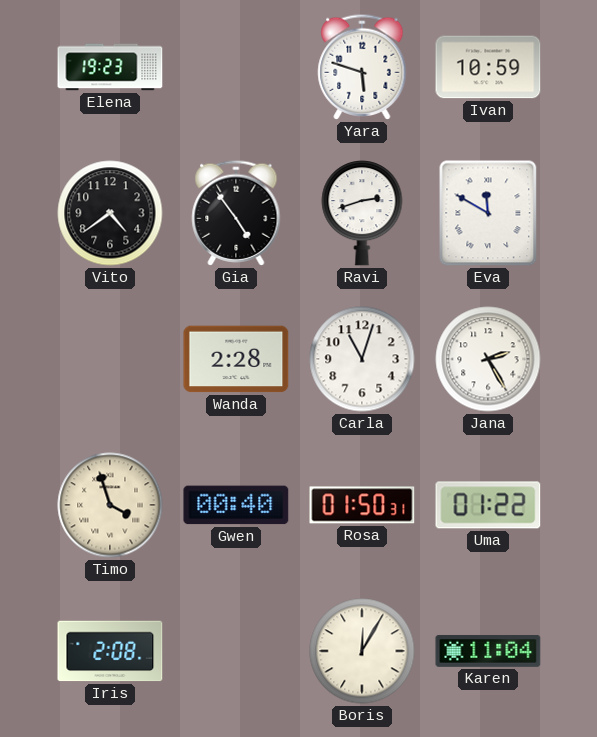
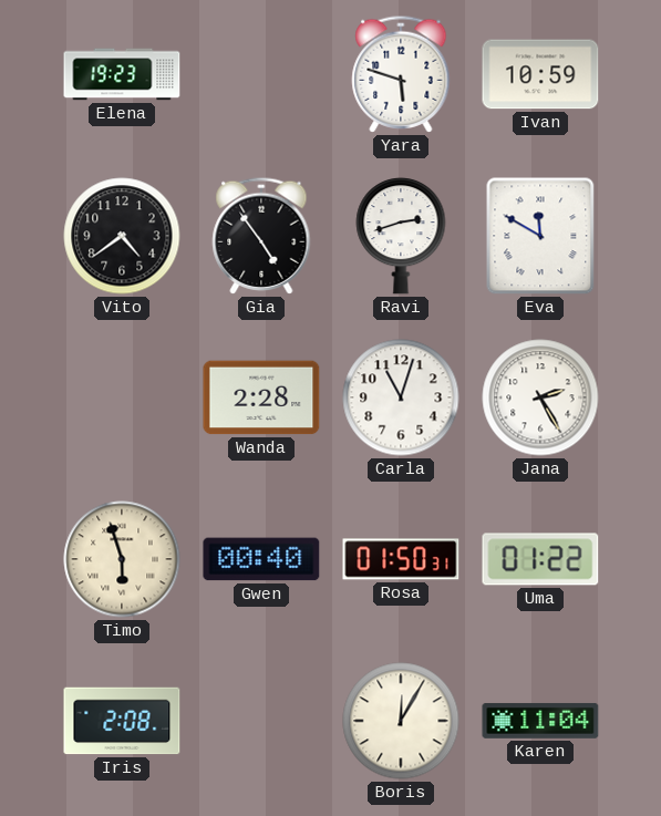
Timo: 3:57 -> 5:57 (122, 559)
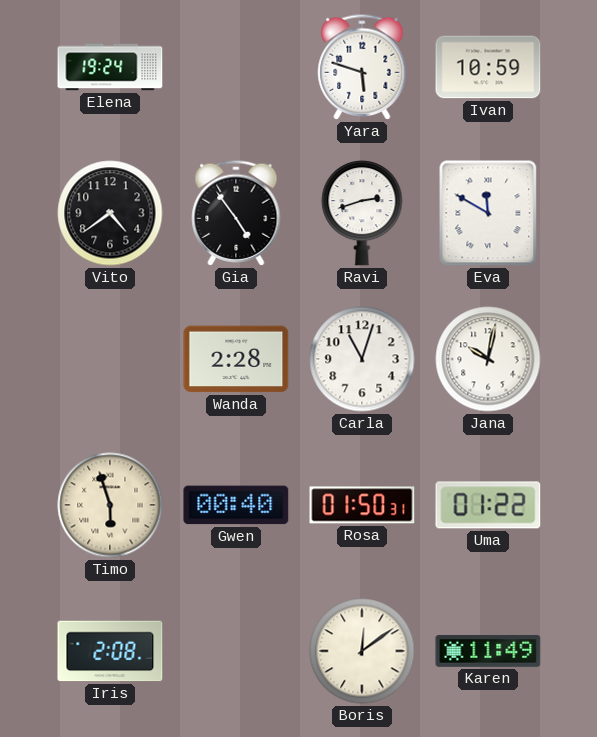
Elena: 19:23 -> 19:24 (110, 67)
Jana: 2:25 -> 10:02 (488, 359)
Boris: 12:05 -> 12:09 (362, 651)
Karen: 11:04 -> 11:49 (488, 651)
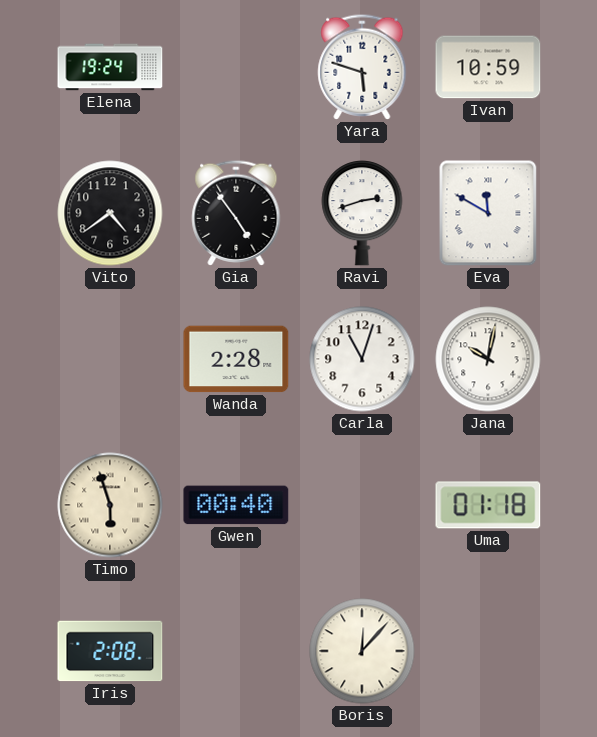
Rosa: 01:50 -> none (362, 505)
Uma: 01:22 -> 01:18 (488, 505)
Boris: 12:09 -> 12:07 (362, 651)
Karen: 11:49 -> none (488, 651)
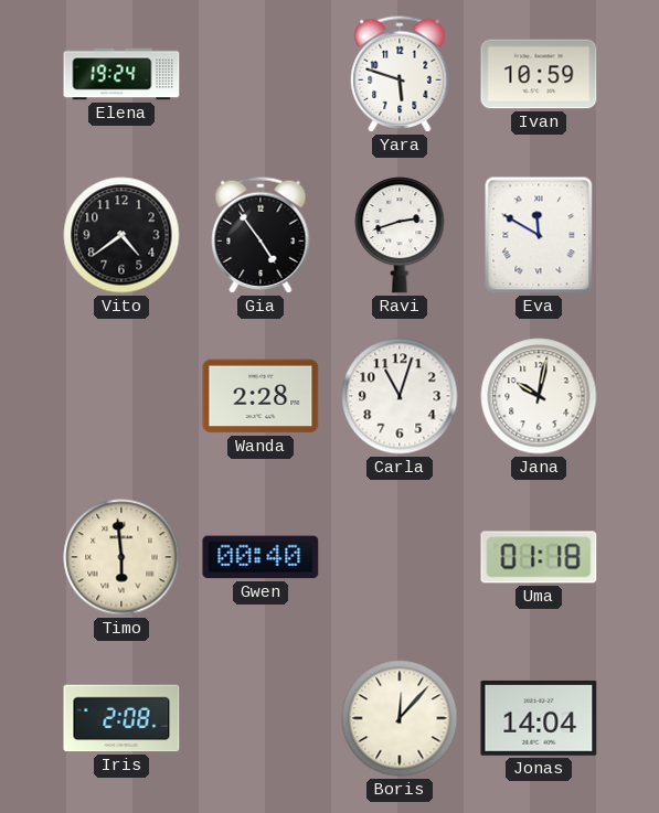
Timo: 5:57 -> 5:59 (121, 557)
Jonas: none -> 14:04 (539, 718)
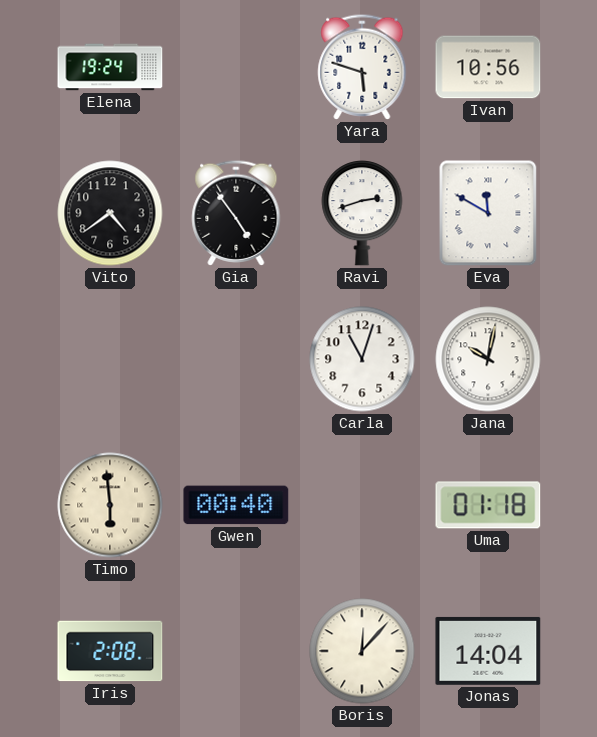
Ivan: 10:59 -> 10:56 (488, 67)
Wanda: 2:28 -> none (261, 396)
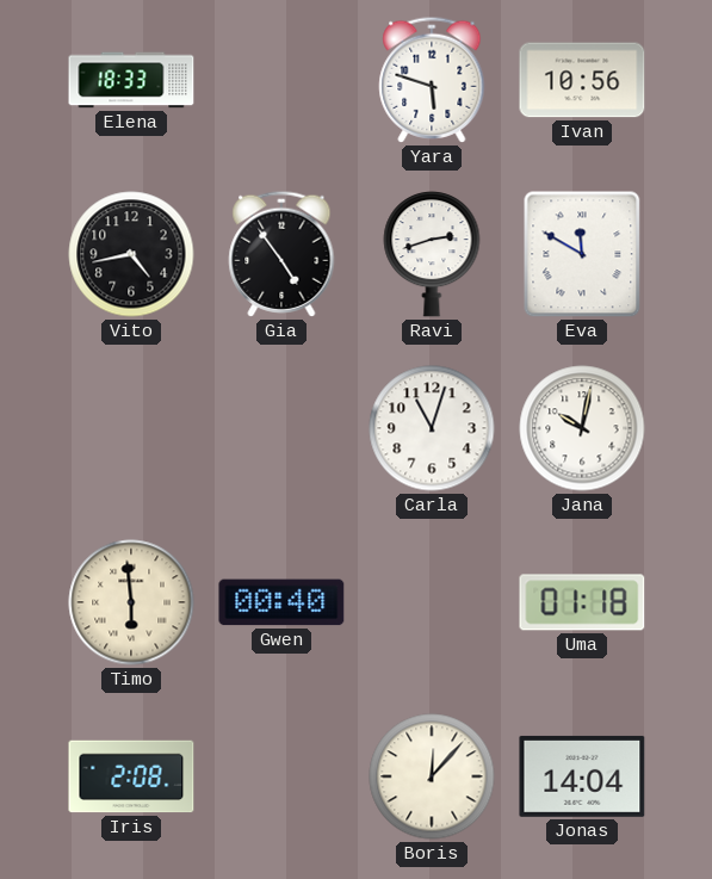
Elena: 19:24 -> 18:33 (131, 80)
Vito: 4:39 -> 4:43 (131, 254)
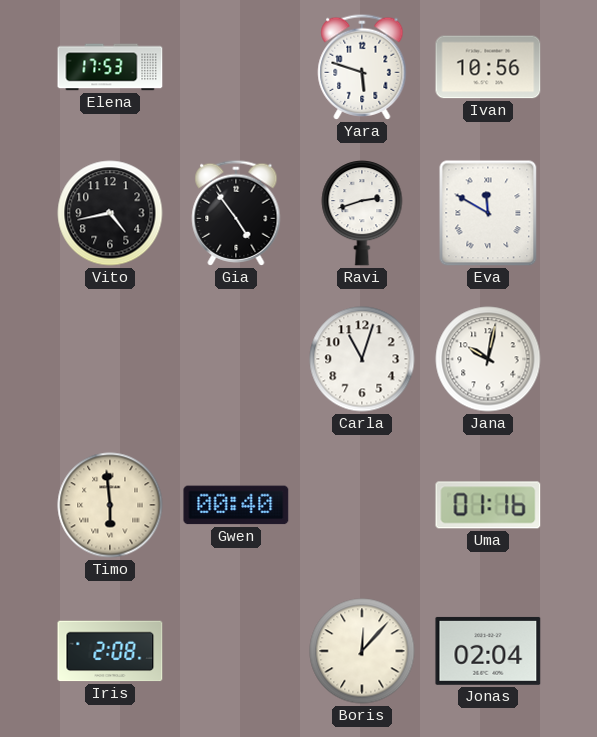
Elena: 18:33 -> 17:53 (110, 67)
Uma: 01:18 -> 01:16 (488, 505)
Jonas: 14:04 -> 02:04 (488, 651)
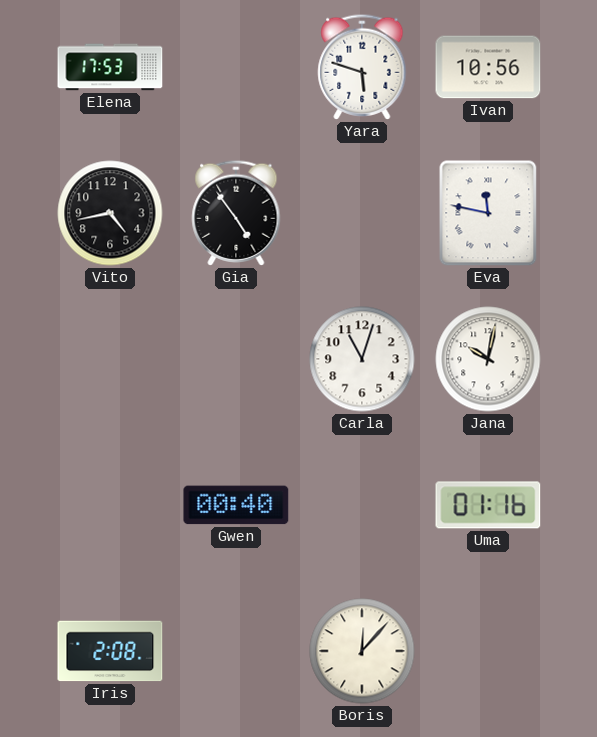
Ravi: 2:42 -> none (362, 214)
Eva: 11:50 -> 11:47 (488, 213)
Timo: 5:59 -> none (110, 505)
Jonas: 02:04 -> none (488, 651)
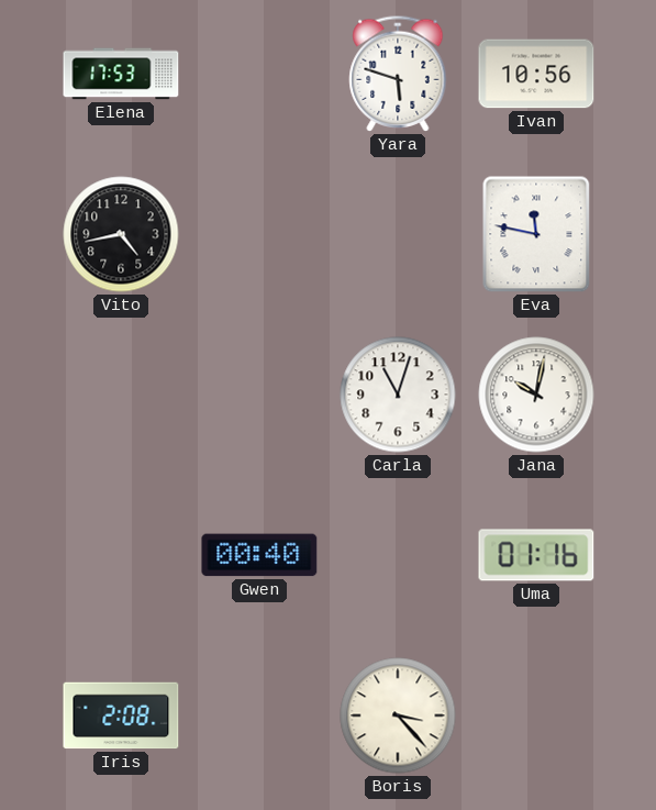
Gia: 4:54 -> none (236, 213)
Boris: 12:07 -> 3:23 (398, 715)
